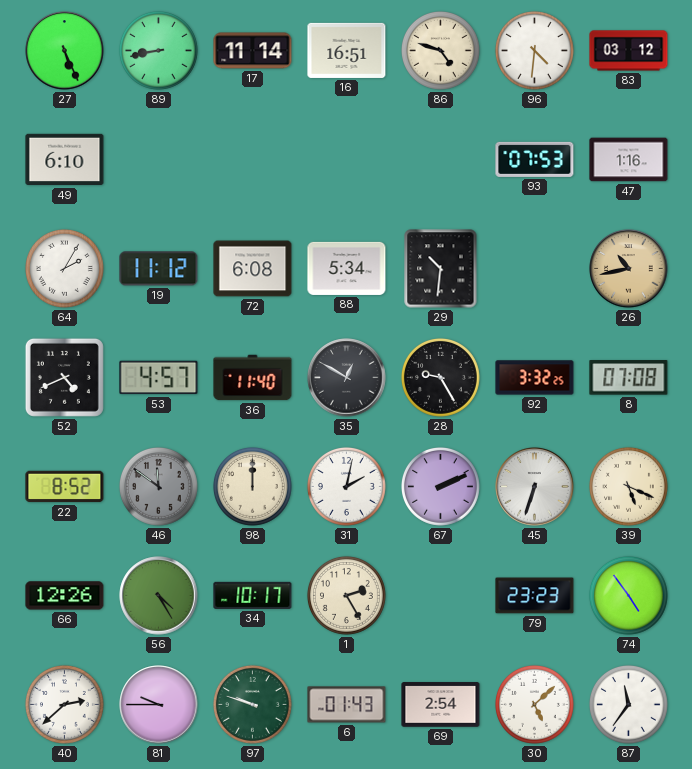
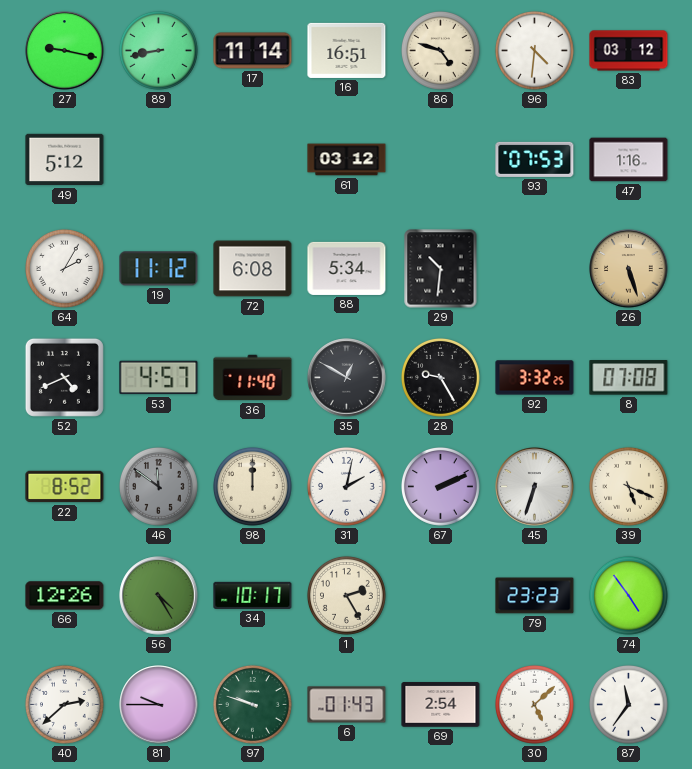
27: 5:26 -> 9:17 (65, 51)
49: 6:10 -> 5:12 (65, 160)
61: none -> 03:12 (347, 160)
26: 10:43 -> 5:27 (629, 269)
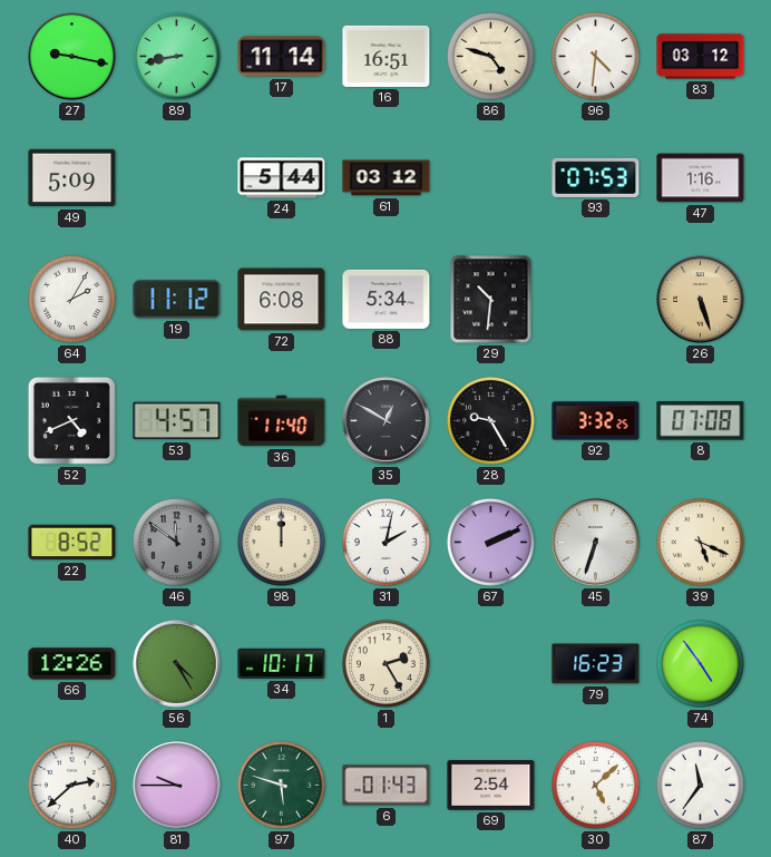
49: 5:12 -> 5:09 (72, 178)
24: none -> 5:44 (282, 178)
79: 23:23 -> 16:23 (596, 664)
97: 9:48 -> 5:48 (281, 785)
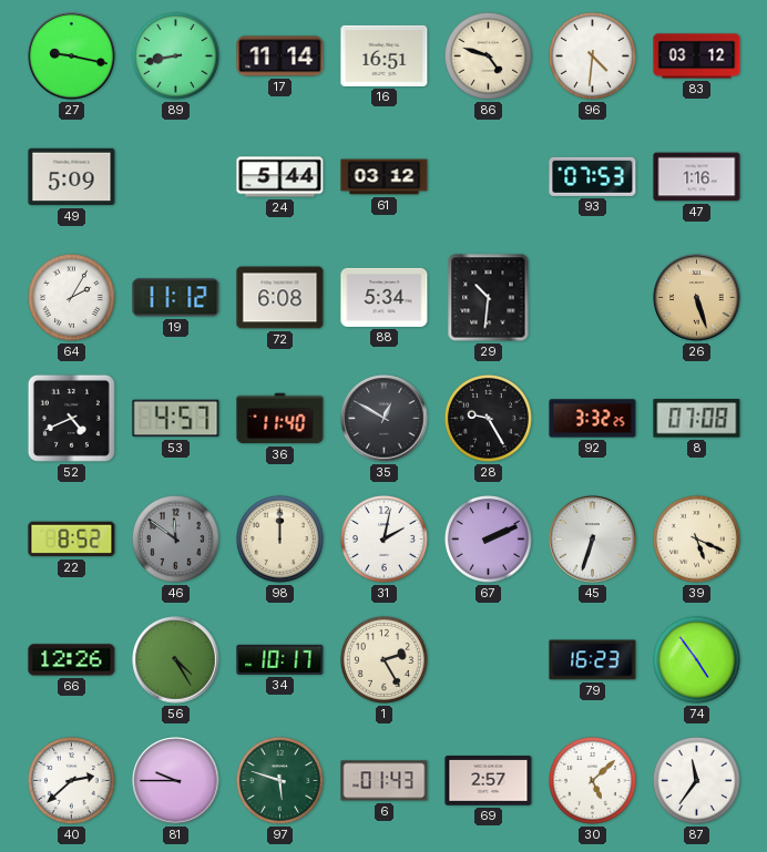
69: 2:54 -> 2:57 (489, 781)
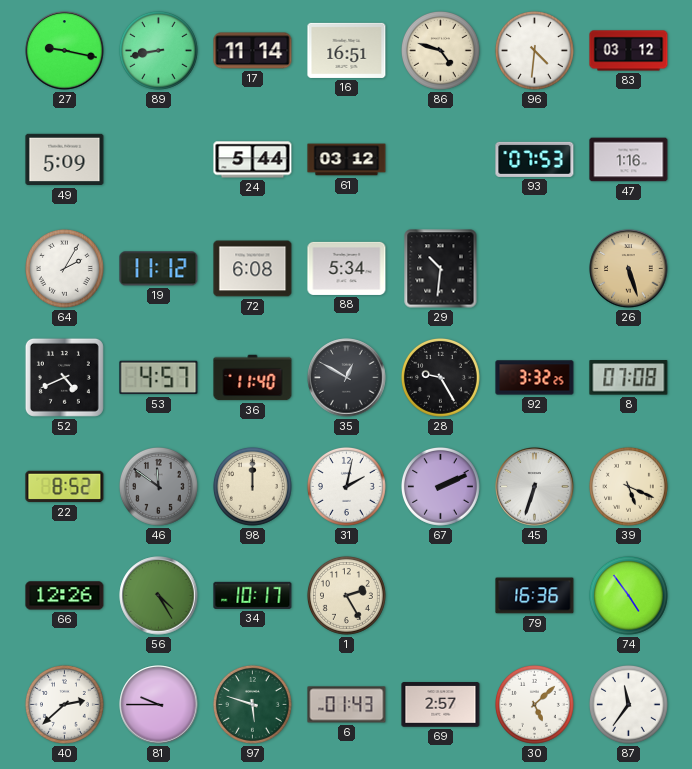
79: 16:23 -> 16:36 (535, 596)
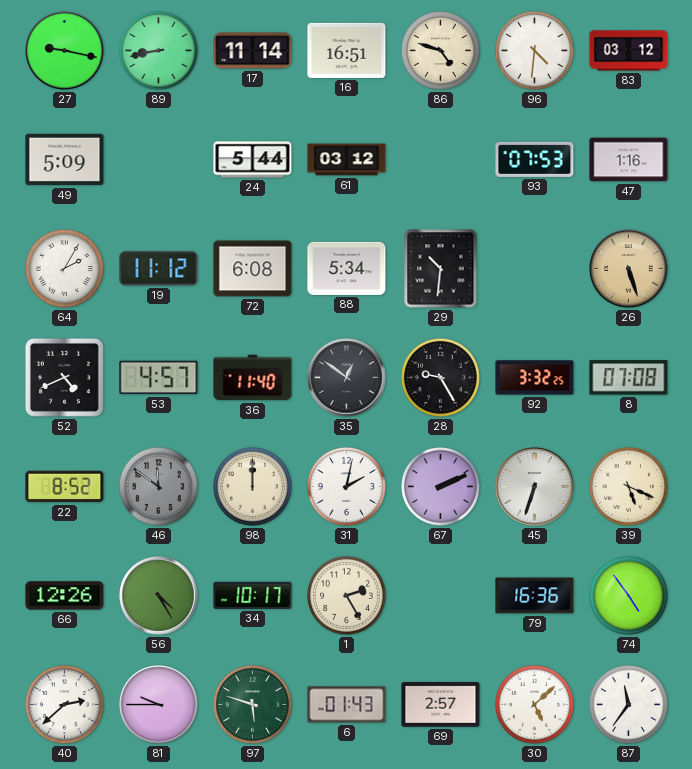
35: 12:50 -> 12:51 (347, 378)
